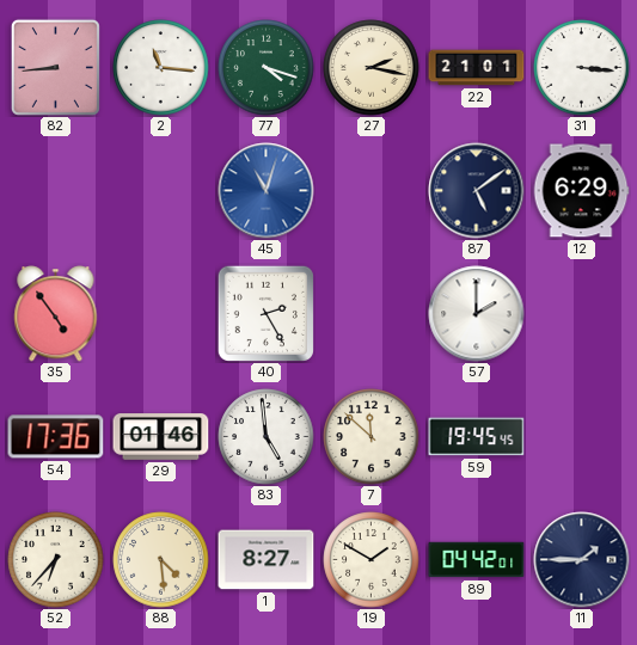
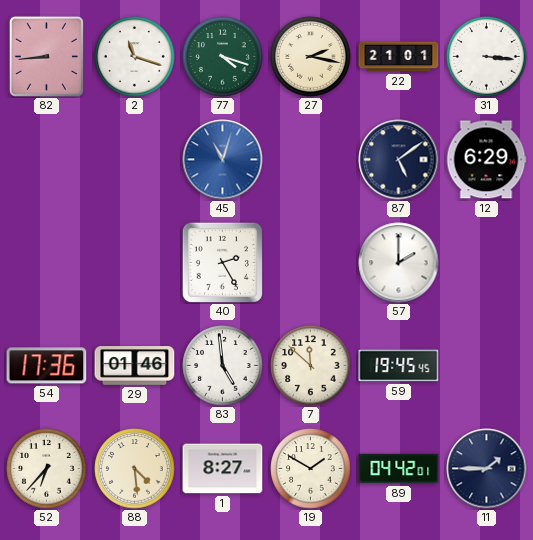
2: 11:16 -> 11:18 (135, 57)
35: 4:54 -> none (56, 314)
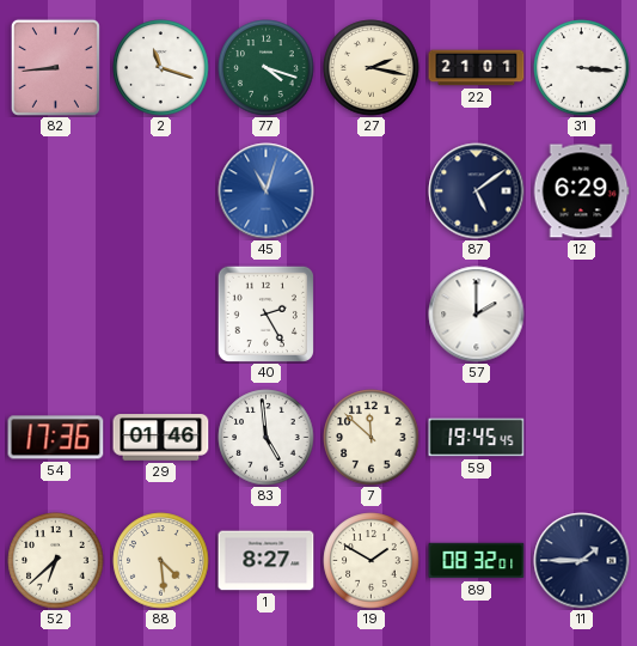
52: 6:37 -> 6:38 (56, 561)
89: 04:42 -> 08:32 (477, 561)
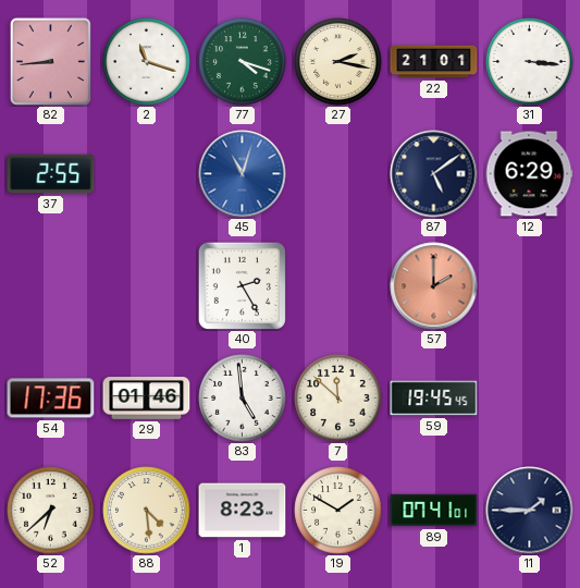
37: none -> 2:55 (51, 174)
57 dial: white -> salmon (434, 286)
1: 8:27 -> 8:23 (243, 511)
89: 08:32 -> 07:41 (434, 511)
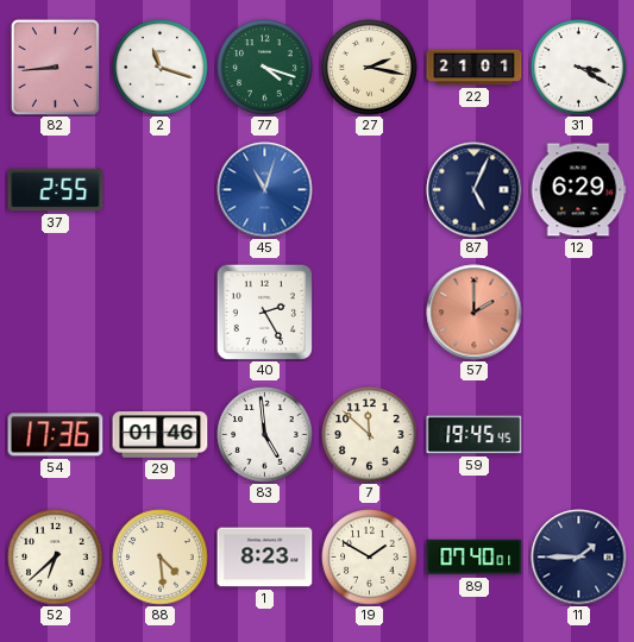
31: 3:16 -> 3:20 (579, 68)
87: 5:09 -> 5:04 (475, 190)
89: 07:41 -> 07:40 (475, 558)
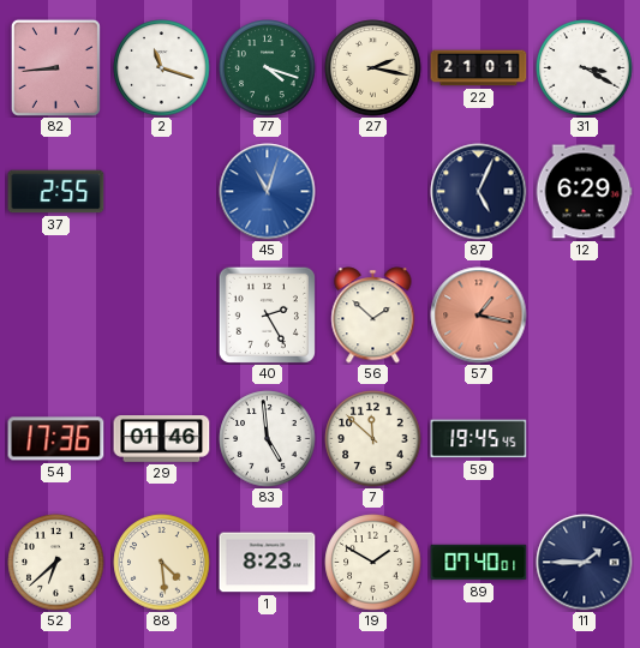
56: none -> 1:52 (373, 316)
57: 2:00 -> 1:17 (479, 316)
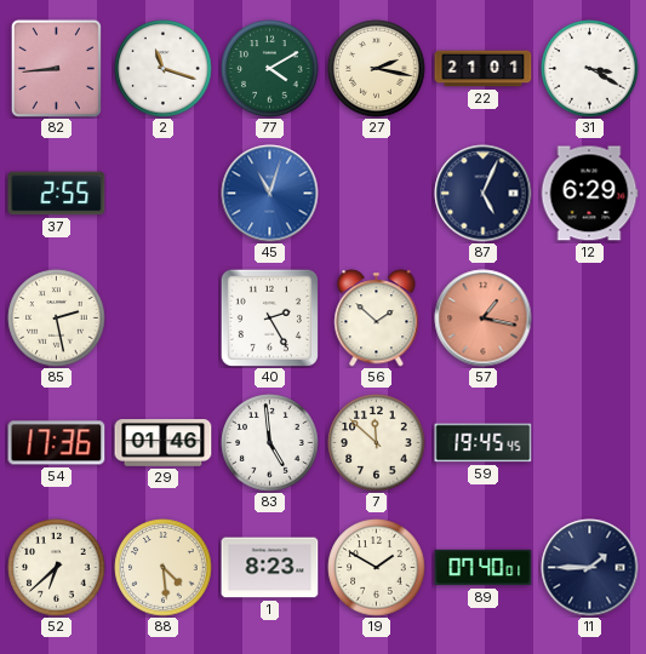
77: 4:18 -> 4:10 (270, 69)
85: none -> 2:28 (57, 319)
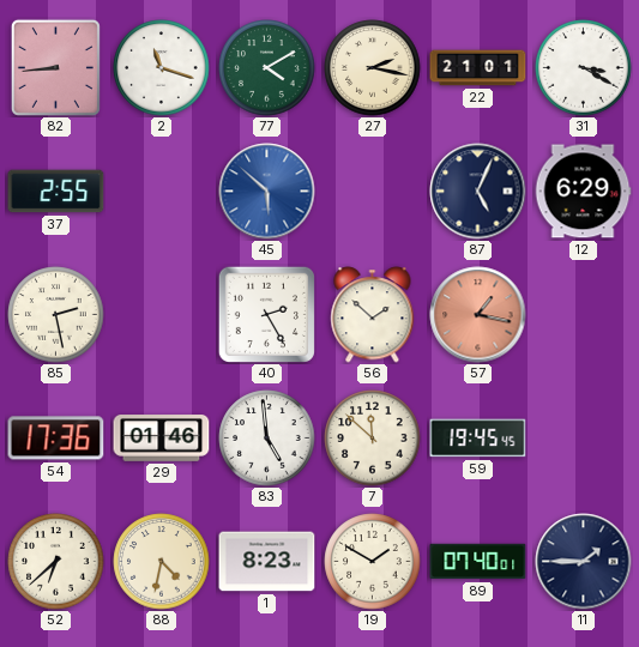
45: 11:03 -> 5:52 (267, 192)
88: 4:29 -> 4:32 (162, 562)
